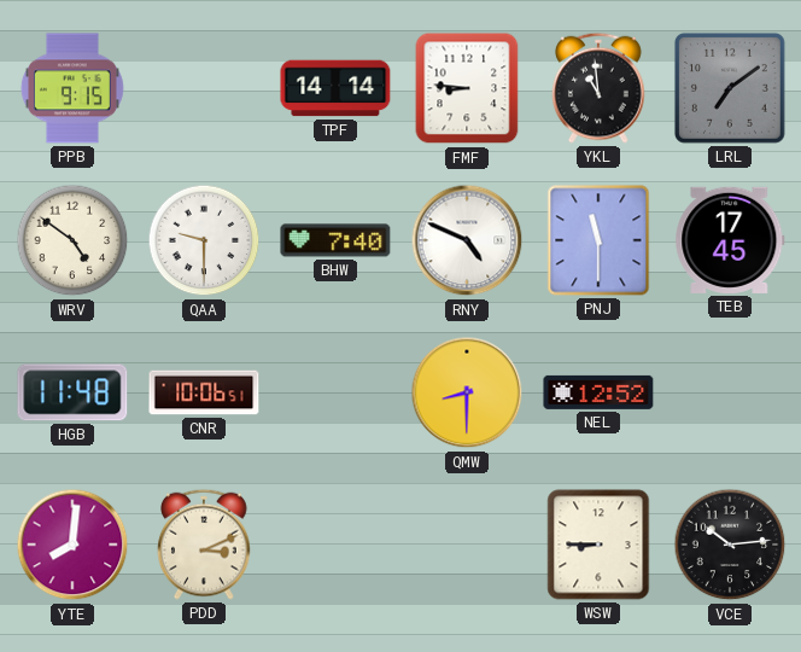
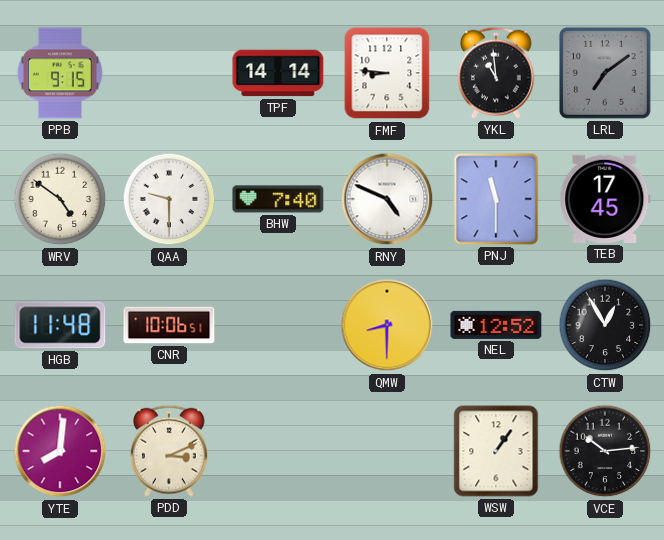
CTW: none -> 12:55 (605, 325)
WSW: 8:45 -> 1:06 (496, 451)
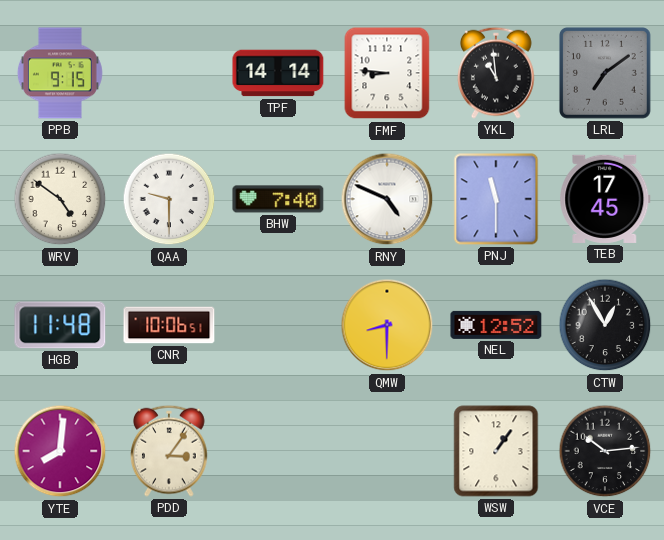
PDD: 3:11 -> 3:06 (170, 451)
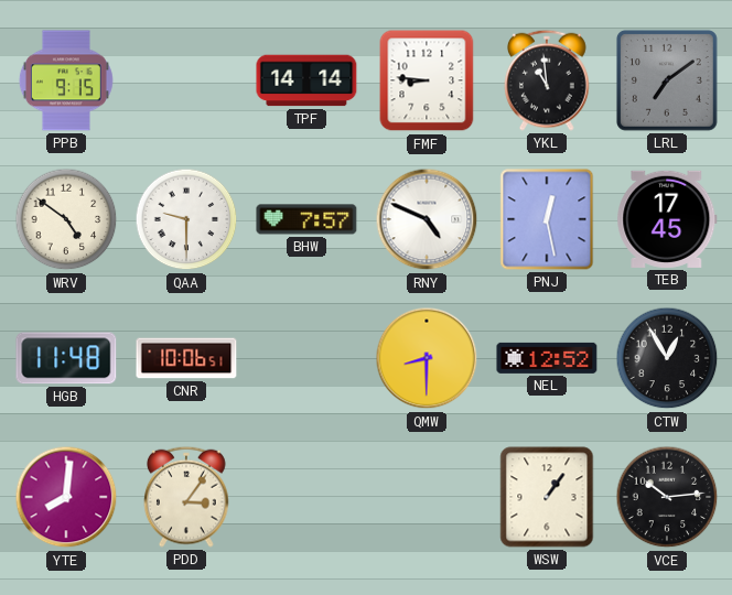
BHW: 7:40 -> 7:57 (306, 219)
PNJ: 11:30 -> 12:28 (547, 219)
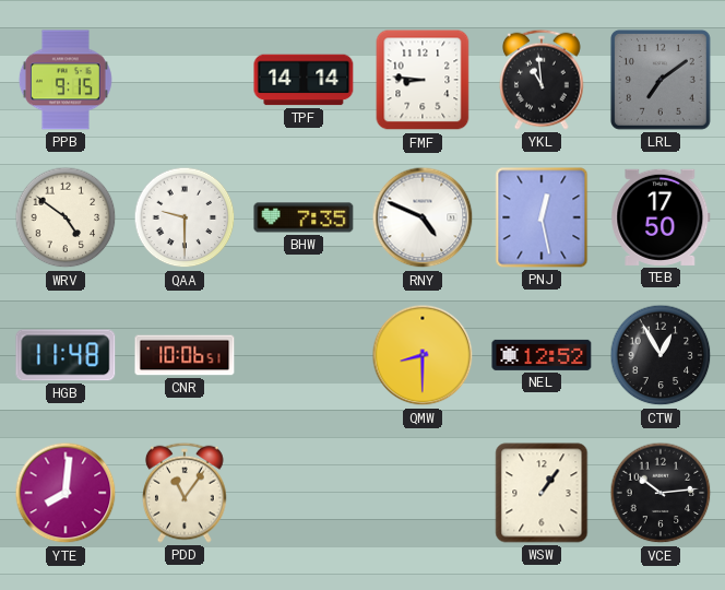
BHW: 7:57 -> 7:35 (304, 217)
TEB: 17:45 -> 17:50 (661, 217)
PDD: 3:06 -> 11:06 (186, 493)
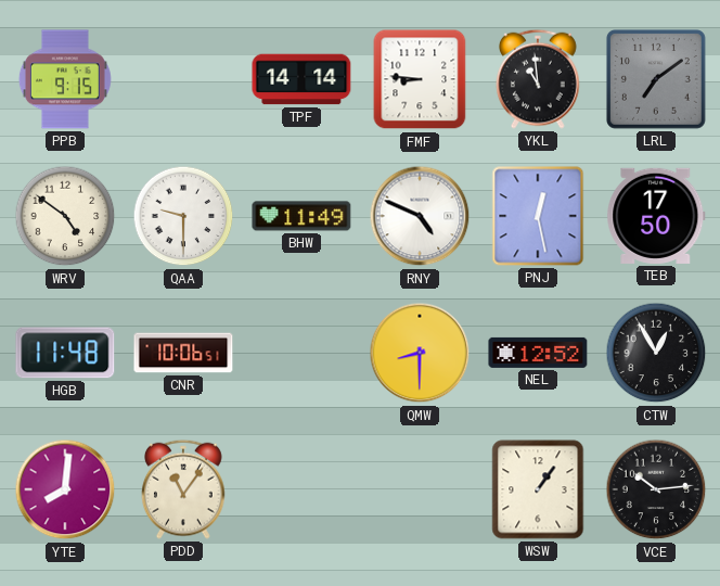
BHW: 7:35 -> 11:49 (301, 216)
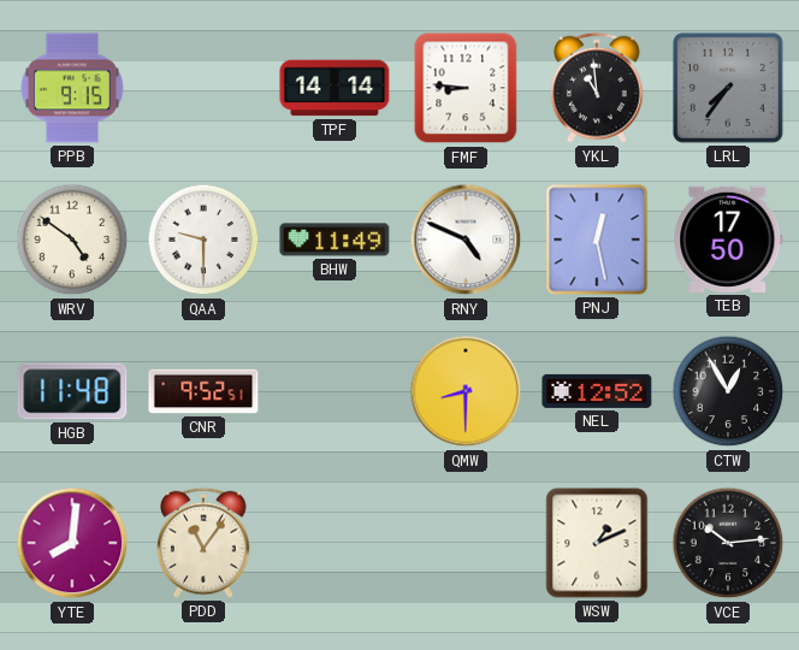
LRL: 7:09 -> 7:36 (728, 88)
CNR: 10:06 -> 9:52 (203, 391)
WSW: 1:06 -> 1:11 (597, 543)
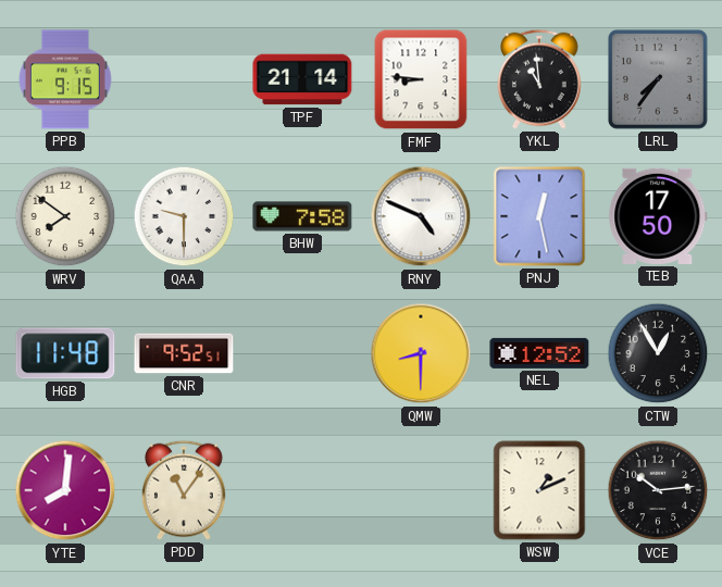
TPF: 14:14 -> 21:14 (302, 79)
WRV: 4:51 -> 7:51 (65, 216)
BHW: 11:49 -> 7:58 (302, 216)
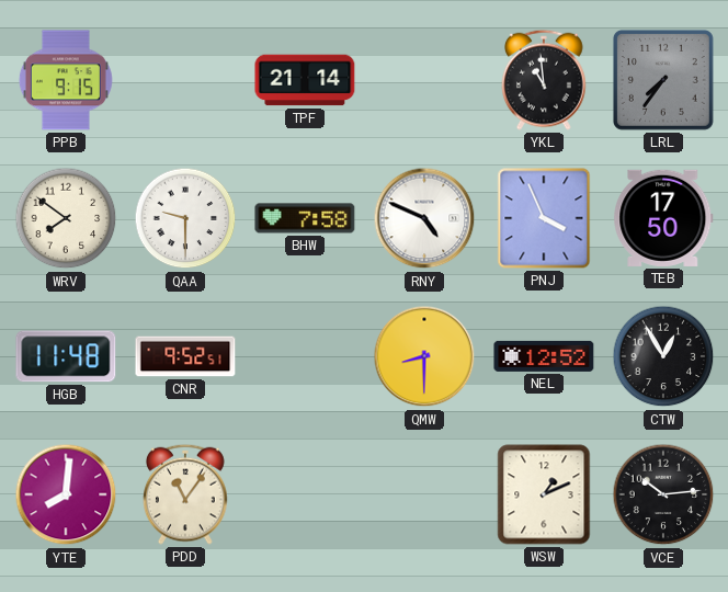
FMF: 8:46 -> none (421, 79)
PNJ: 12:28 -> 3:56 (544, 218)
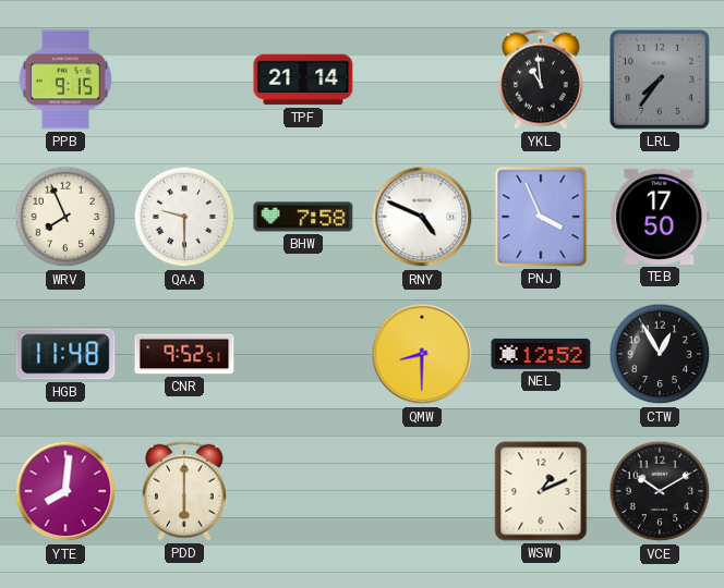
WRV: 7:51 -> 7:56 (65, 217)
PDD: 11:06 -> 6:00 (185, 491)
VCE: 10:14 -> 10:10 (660, 491)
